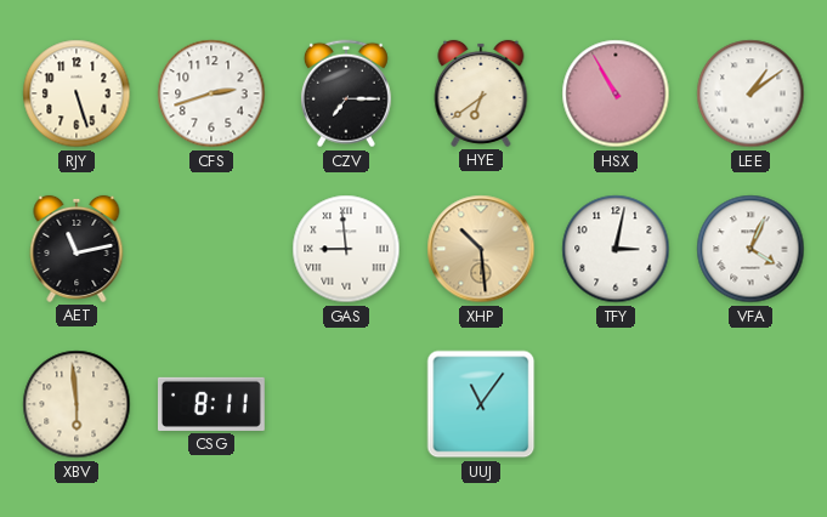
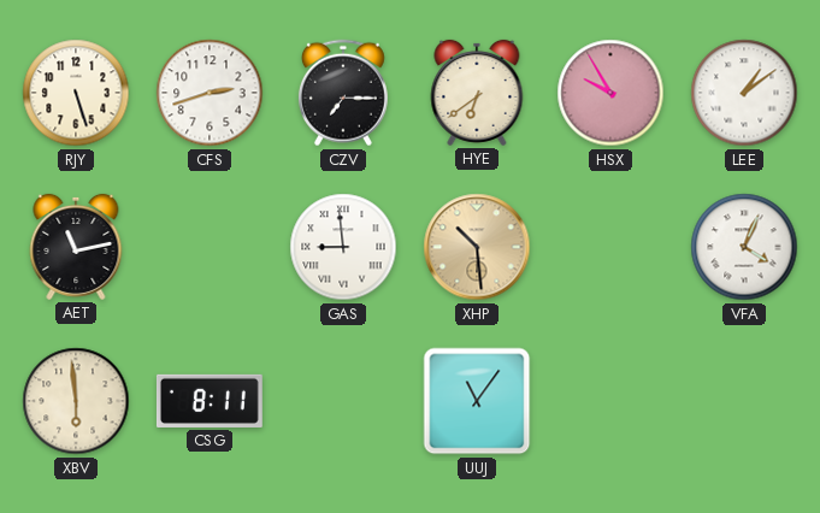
HSX: 10:55 -> 9:55 (610, 93)
TFY: 3:02 -> none (616, 249)
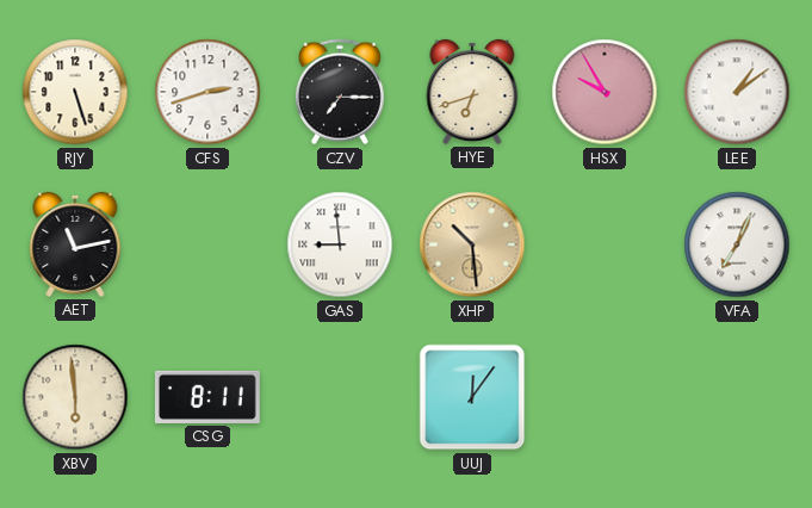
HYE: 6:39 -> 6:42 (472, 92)
VFA: 4:04 -> 7:04 (737, 244)
UUJ: 11:06 -> 12:06 (472, 397)
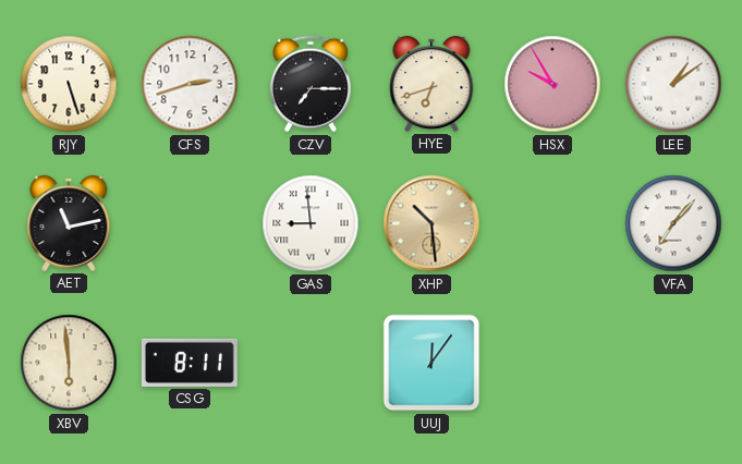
VFA: 7:04 -> 7:07 (673, 223)
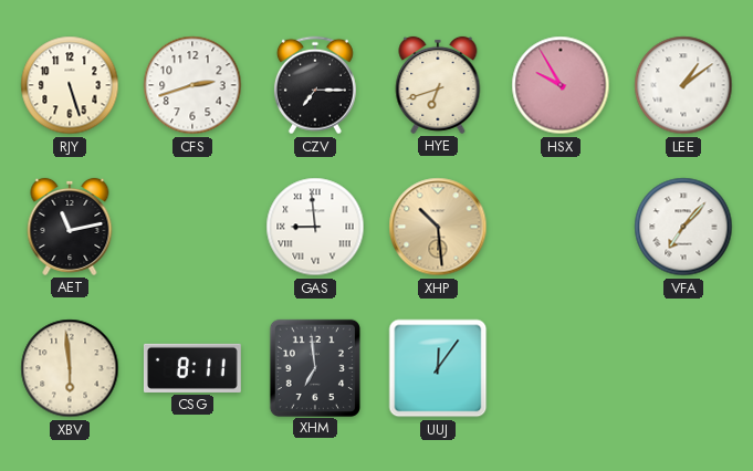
XHM: none -> 6:59 (315, 367)
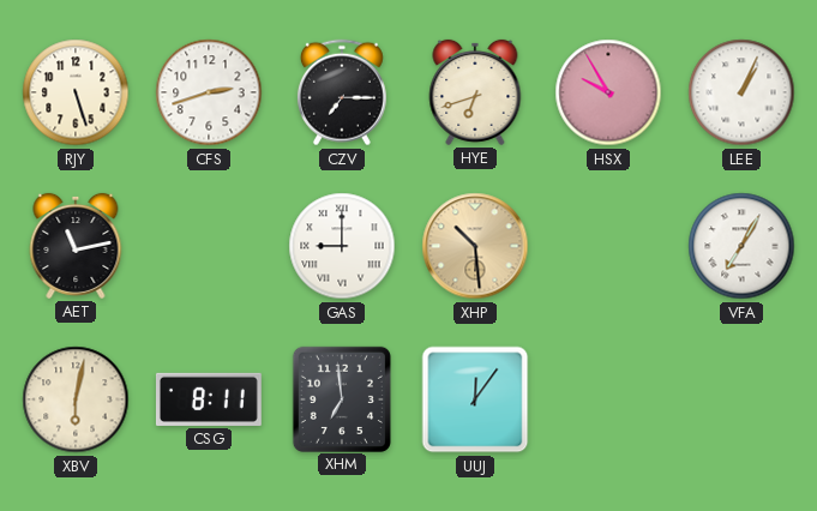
LEE: 1:09 -> 1:04 (741, 92)
GAS: 8:59 -> 9:00 (342, 246)
VFA: 7:07 -> 7:05 (741, 246)
XBV: 5:59 -> 6:02 (76, 399)
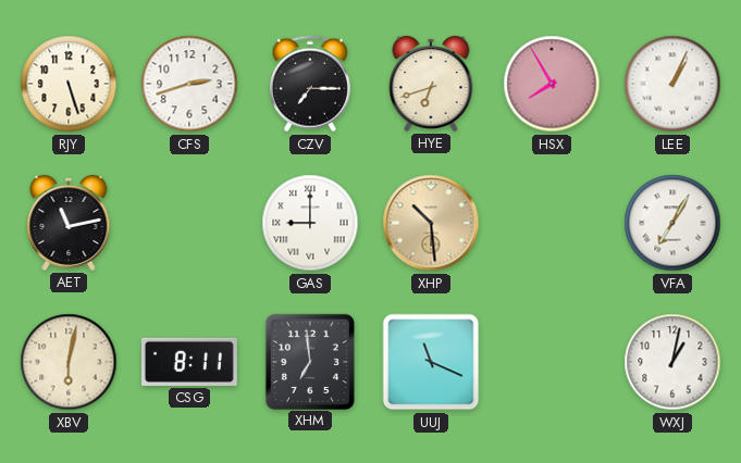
HSX: 9:55 -> 7:55 (552, 84)
UUJ: 12:06 -> 11:19 (431, 362)
WXJ: none -> 1:02 (672, 362)
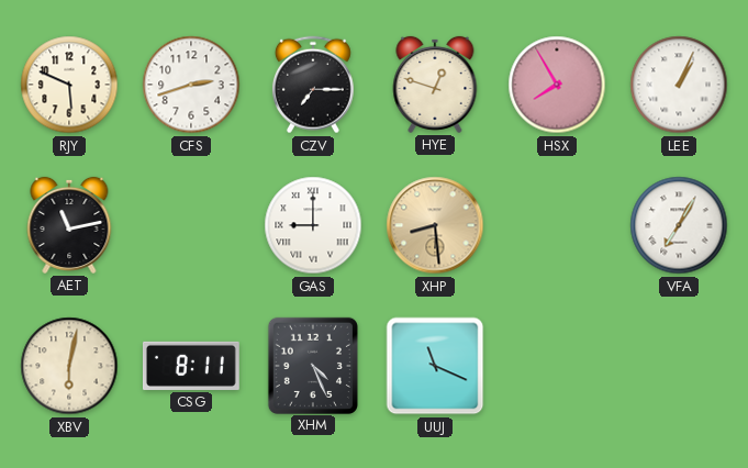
RJY: 5:27 -> 5:49 (69, 85)
HYE: 6:42 -> 12:48 (435, 85)
XHP: 10:29 -> 8:29 (435, 225)
XHM: 6:59 -> 4:26 (313, 365)
WXJ: 1:02 -> none (672, 362)
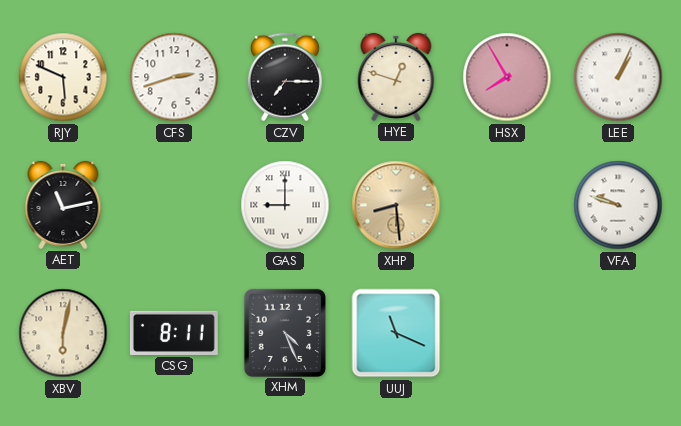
VFA: 7:05 -> 9:48 (618, 205)
